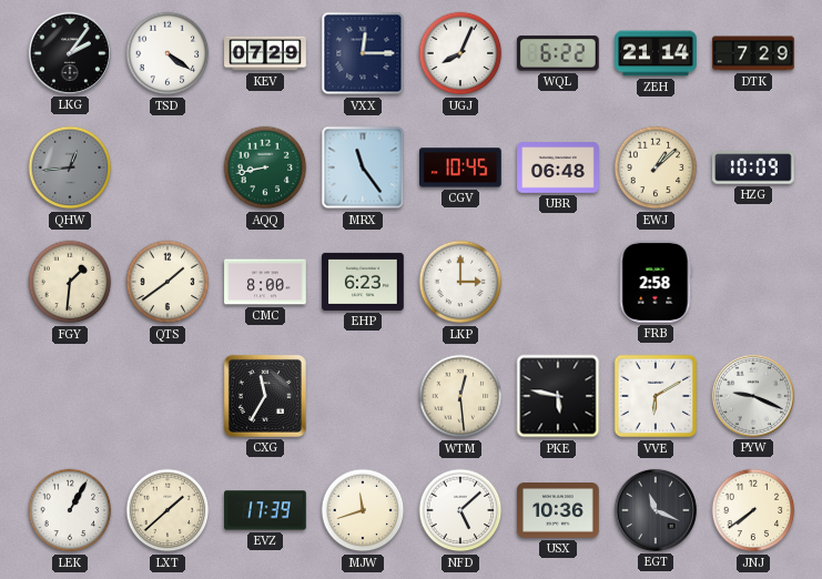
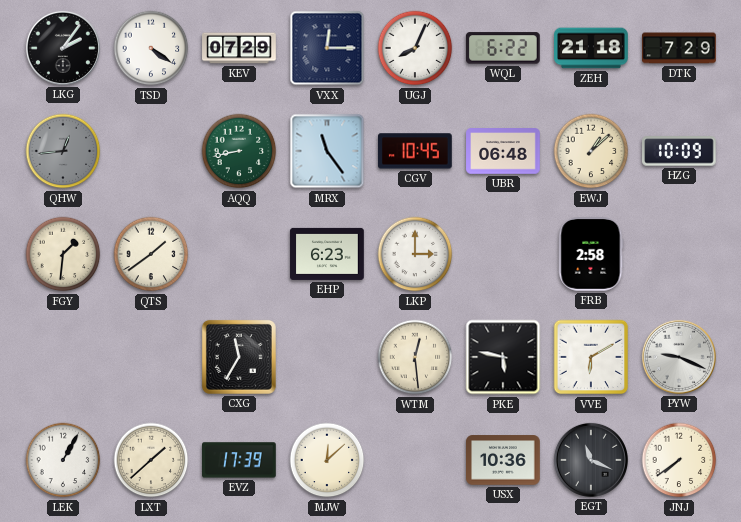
ZEH: 21:14 -> 21:18 (591, 48)
CMC: 8:00 -> none (265, 282)
MJW: 11:42 -> 12:08 (327, 460)
NFD: 5:08 -> none (460, 510)
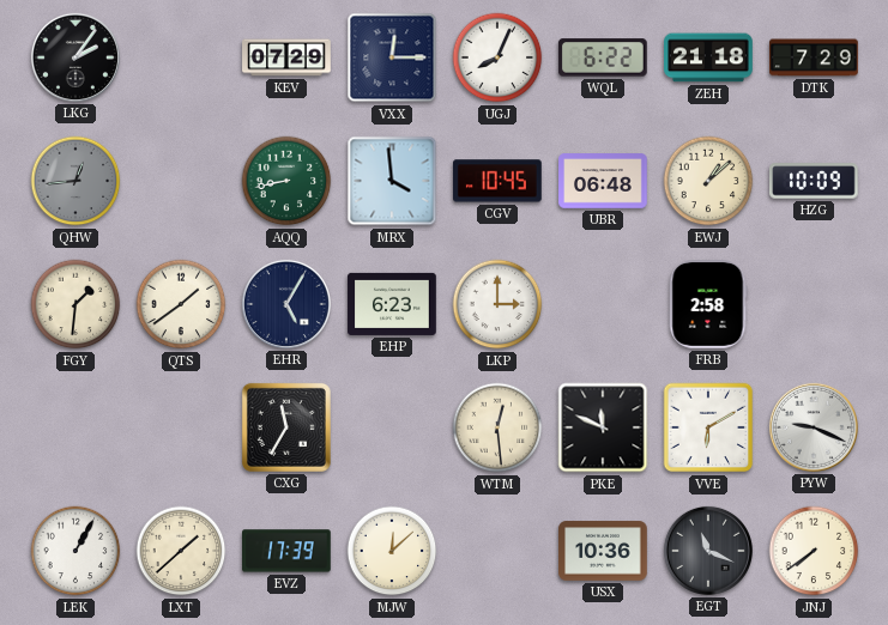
TSD: 4:21 -> none (151, 48)
MRX: 11:24 -> 3:59 (392, 181)
EHR: none -> 5:05 (286, 304)
PKE: 5:47 -> 11:49 (603, 427)
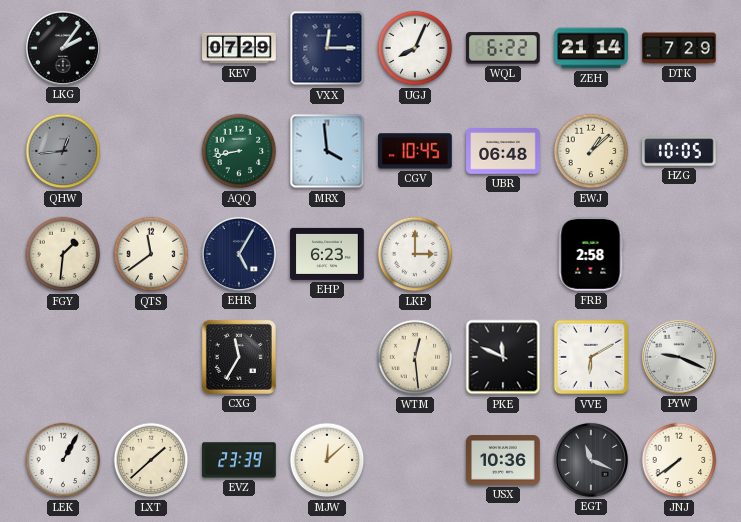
ZEH: 21:18 -> 21:14 (591, 48)
HZG: 10:09 -> 10:05 (680, 151)
QTS: 1:39 -> 11:39 (151, 254)
EVZ: 17:39 -> 23:39 (240, 460)
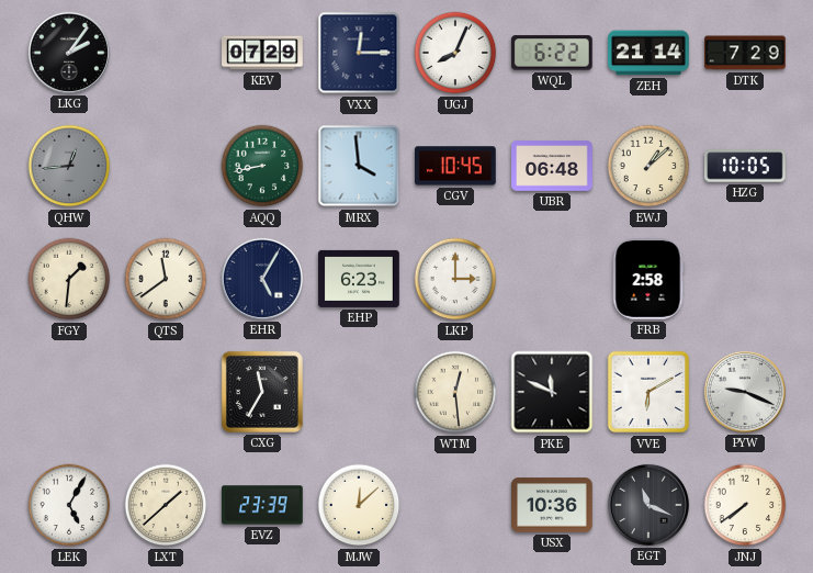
LEK: 1:05 -> 5:05 (69, 505)
